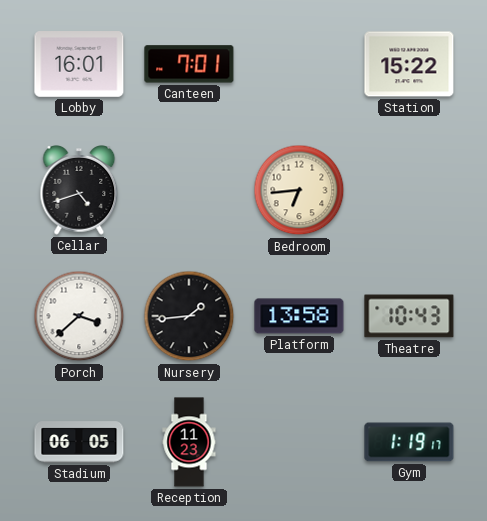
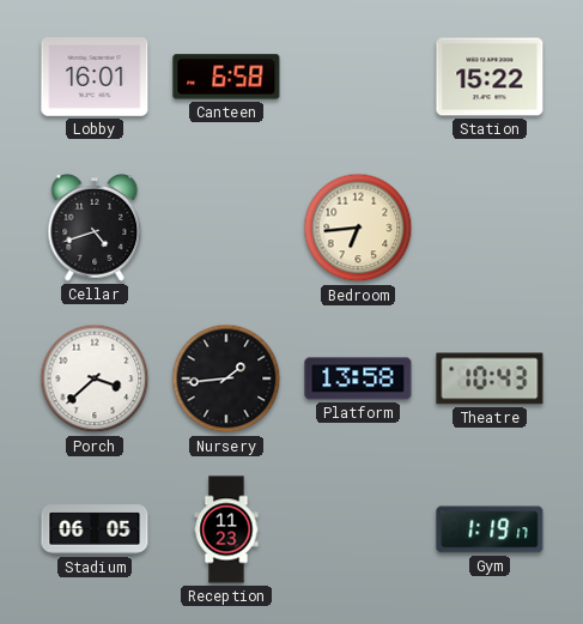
Canteen: 7:01 -> 6:58 (226, 77)
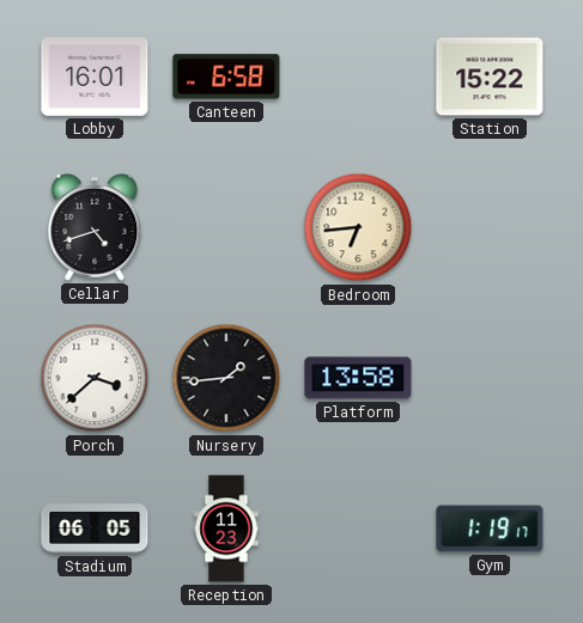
Theatre: 10:43 -> none (490, 378)
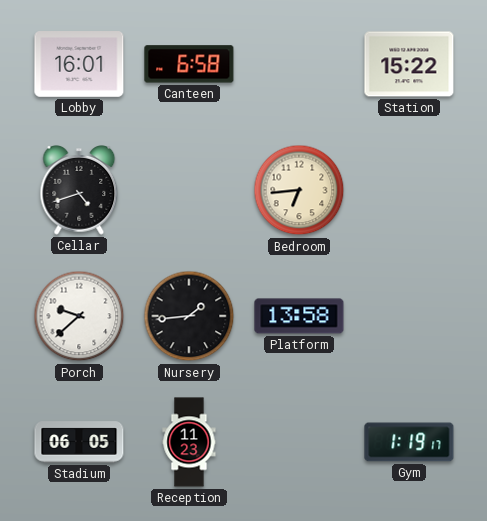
Porch: 3:38 -> 9:38 (79, 316)
